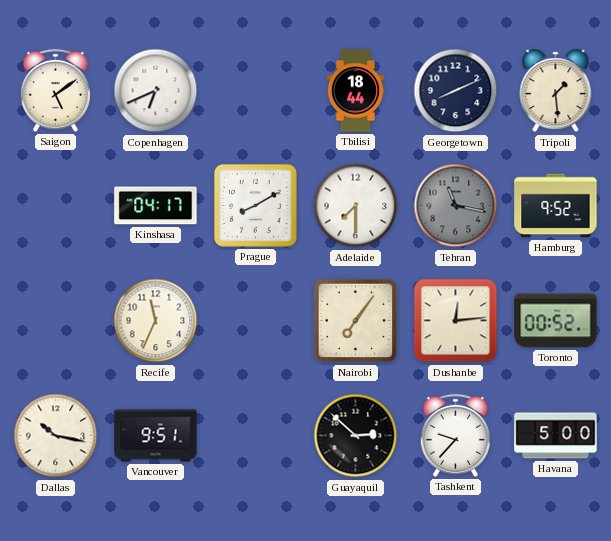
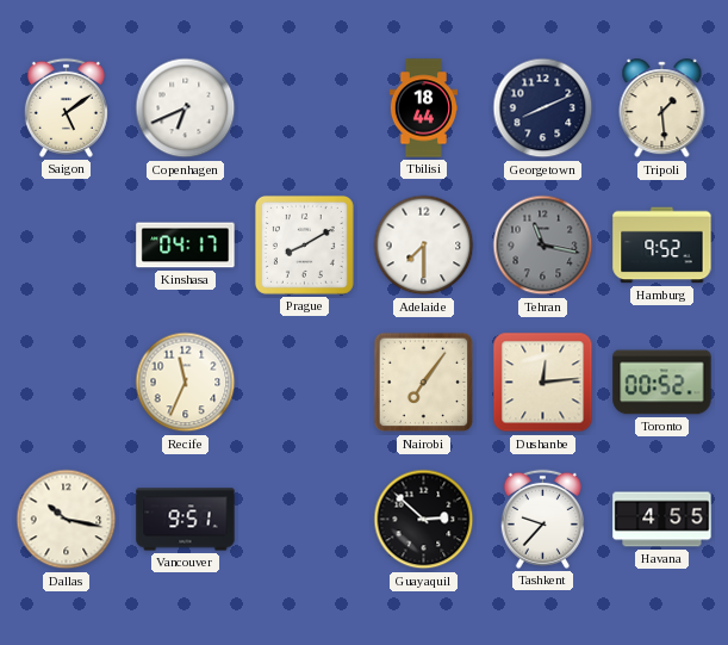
Havana: 5:00 -> 4:55 (662, 520)
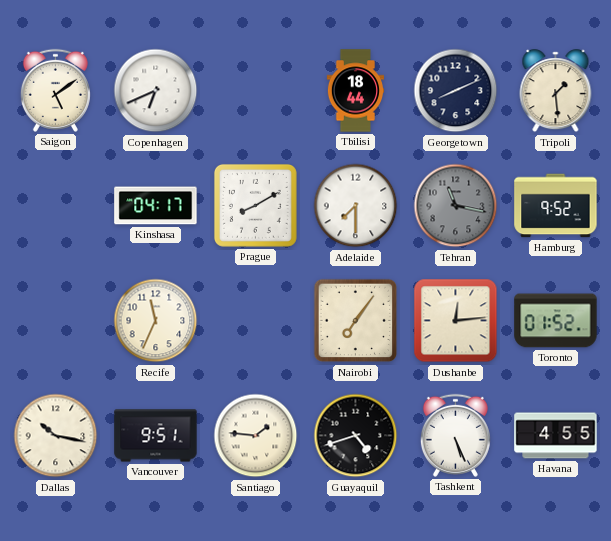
Toronto: 00:52 -> 01:52 (556, 321)
Santiago: none -> 1:46 (256, 436)
Guayaquil: 2:52 -> 4:42 (356, 436)
Tashkent: 9:37 -> 5:26 (455, 435)
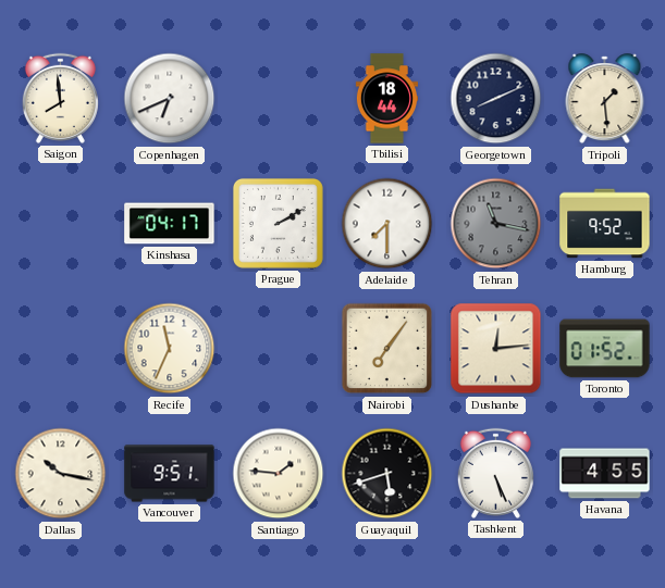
Saigon: 5:09 -> 7:59 (60, 98)
Prague: 8:10 -> 2:10 (278, 223)
Guayaquil: 4:42 -> 5:42 (387, 474)
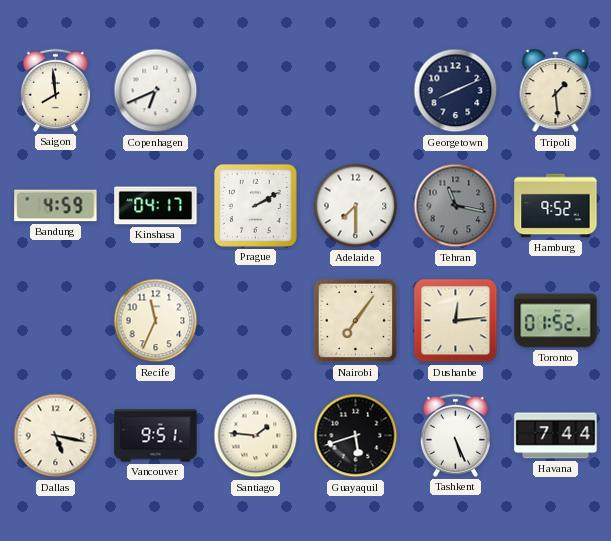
Tbilisi: 18:44 -> none (386, 99)
Bandung: none -> 4:59 (56, 206)
Dallas: 10:17 -> 5:17 (56, 436)
Havana: 4:55 -> 7:44 (556, 436)
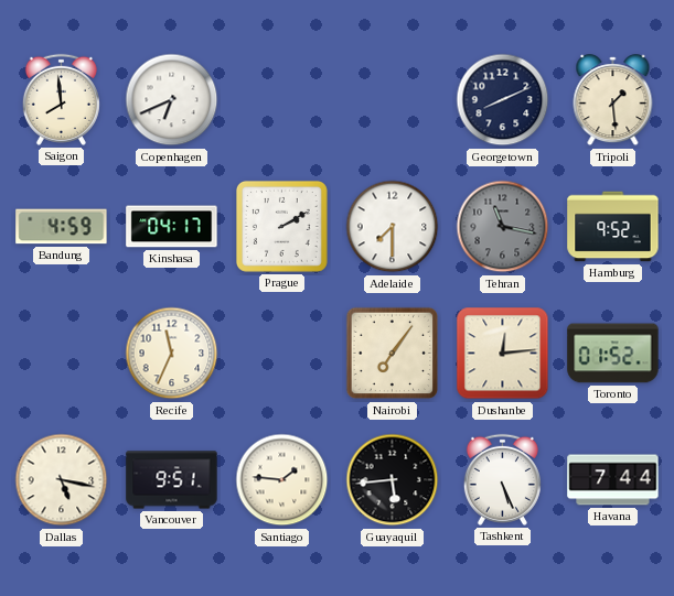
Guayaquil: 5:42 -> 5:44 (393, 480)
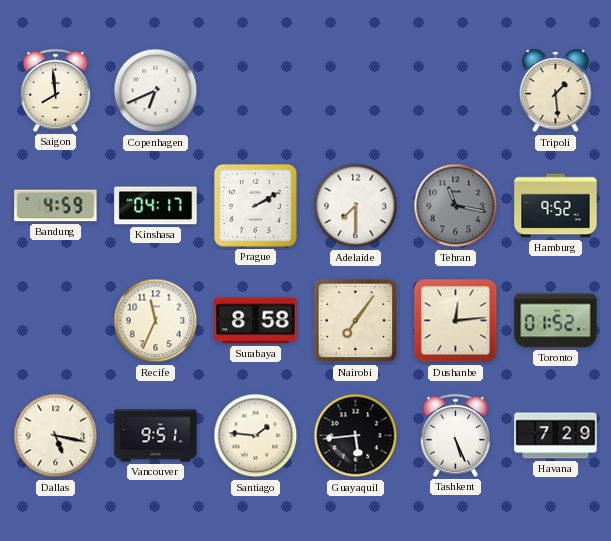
Georgetown: 8:11 -> none (503, 100)
Surabaya: none -> 8:58 (256, 321)
Havana: 7:44 -> 7:29 (556, 436)
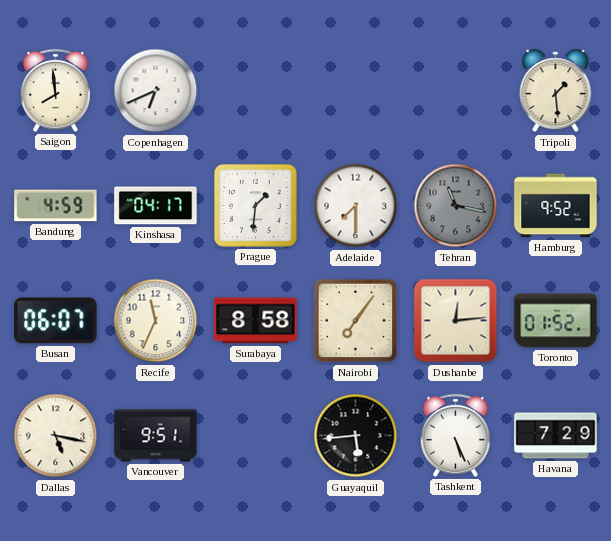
Prague: 2:10 -> 1:31 (255, 205)
Busan: none -> 06:07 (56, 321)
Santiago: 1:46 -> none (256, 436)
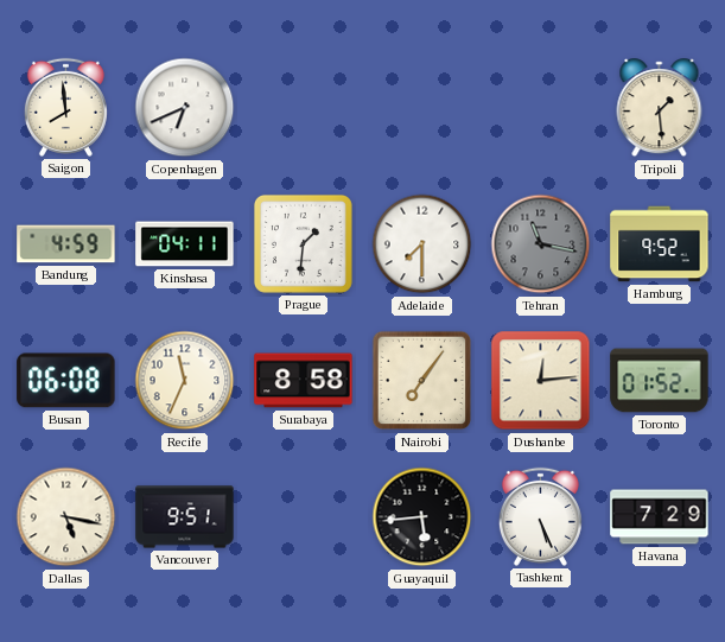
Kinshasa: 04:17 -> 04:11 (185, 244)
Busan: 06:07 -> 06:08 (66, 381)
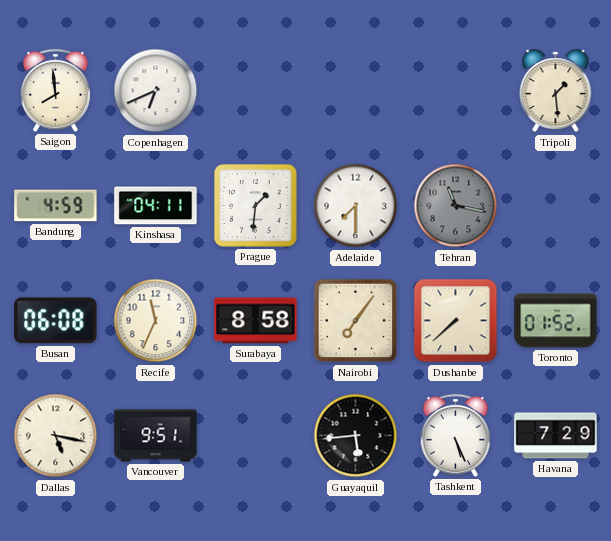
Hamburg: 9:52 -> none (660, 244)
Dushanbe: 12:14 -> 7:38 (456, 321)
